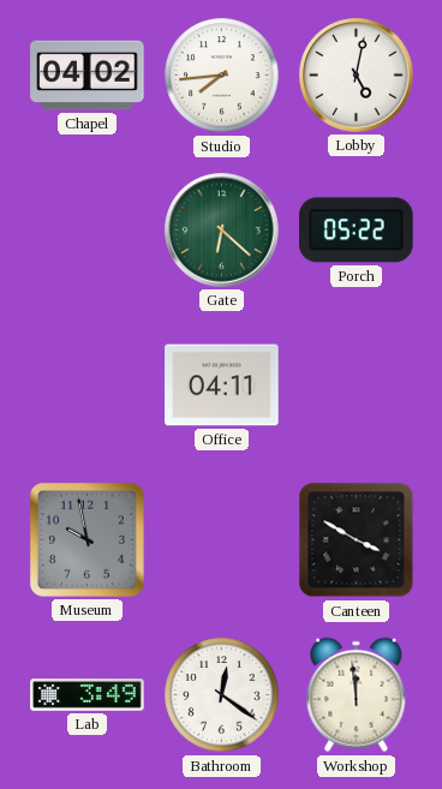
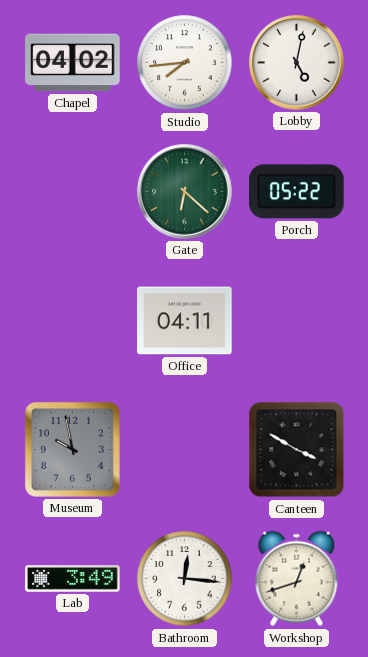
Bathroom: 12:21 -> 12:16 (185, 579)
Workshop: 11:59 -> 12:42 (297, 579)
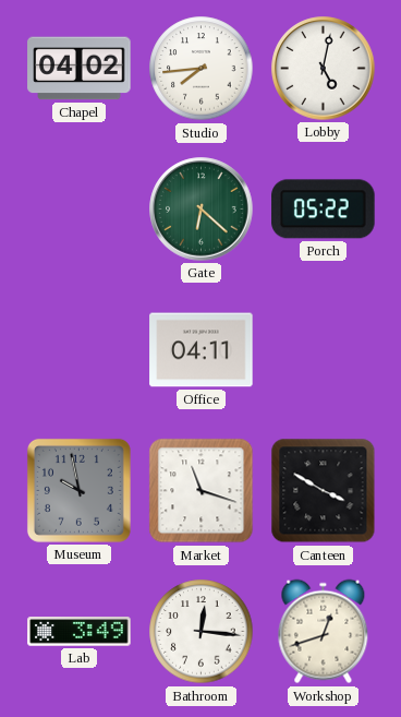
Market: none -> 11:18 (202, 491)
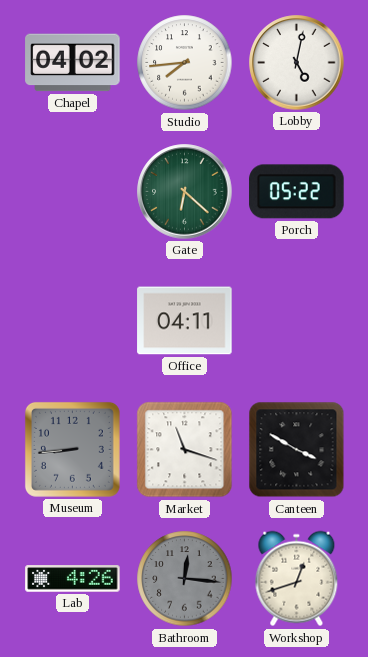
Museum: 9:58 -> 8:44 (72, 449)
Lab: 3:49 -> 4:26 (73, 579)
Bathroom dial: white -> grey (185, 579)
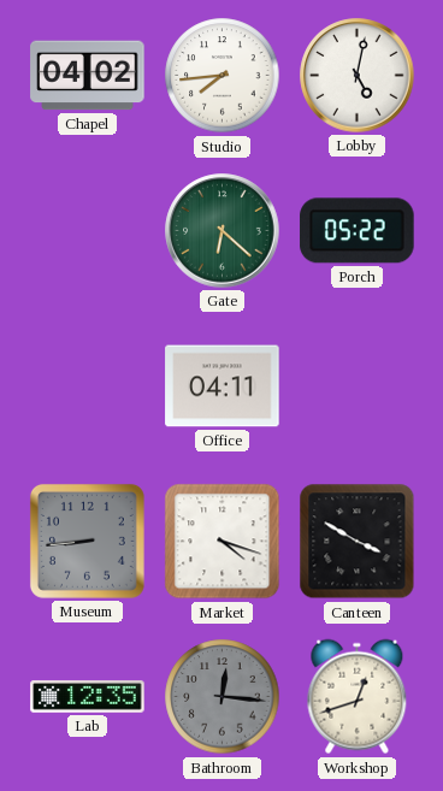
Market: 11:18 -> 4:18 (223, 542)
Lab: 4:26 -> 12:35 (88, 697)
